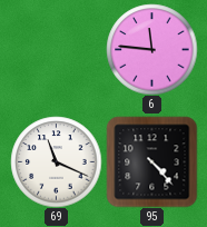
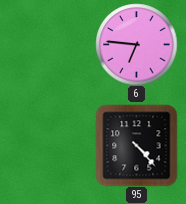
6: 11:46 -> 6:46 (136, 44)
69: 11:19 -> none (56, 161)
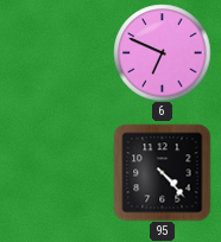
6: 6:46 -> 6:49 (162, 52)
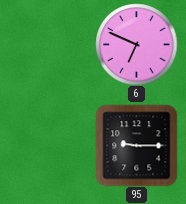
95: 4:23 -> 9:15 (136, 145)
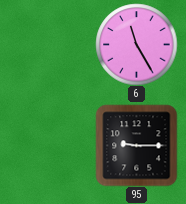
6: 6:49 -> 11:25 (136, 44)
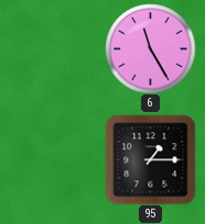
95: 9:15 -> 1:15 (150, 159)
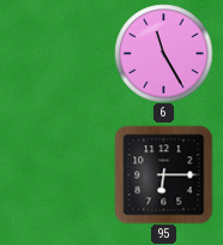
95: 1:15 -> 6:15 (163, 174)
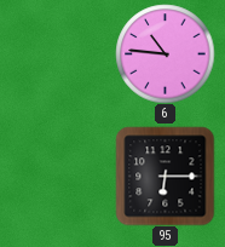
6: 11:25 -> 10:46 (165, 53)
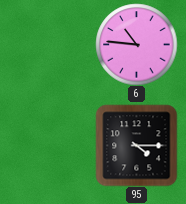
95: 6:15 -> 4:15 (136, 145)
